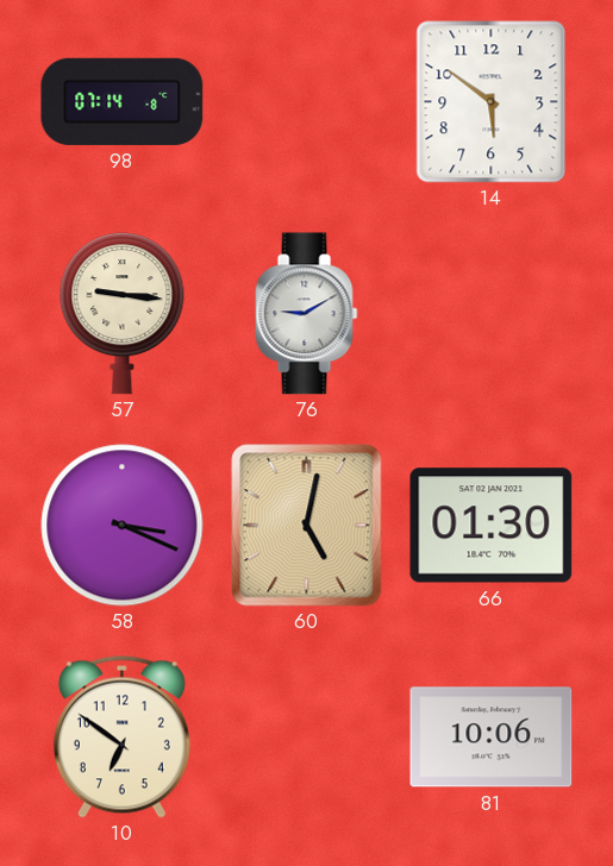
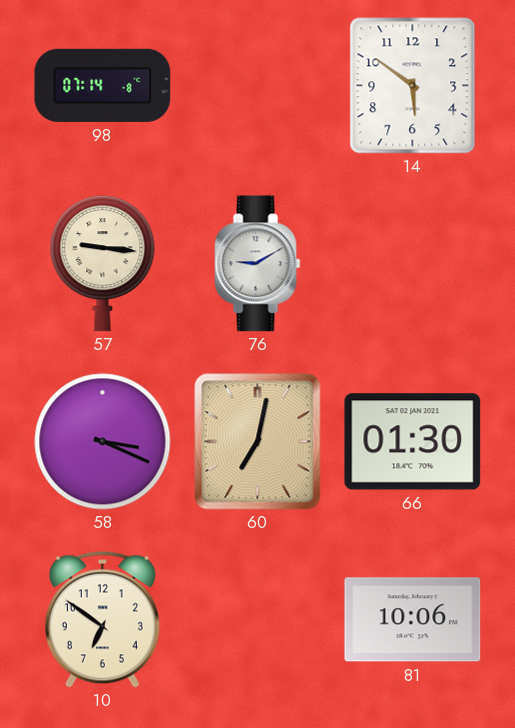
60: 5:02 -> 7:02 (258, 442)
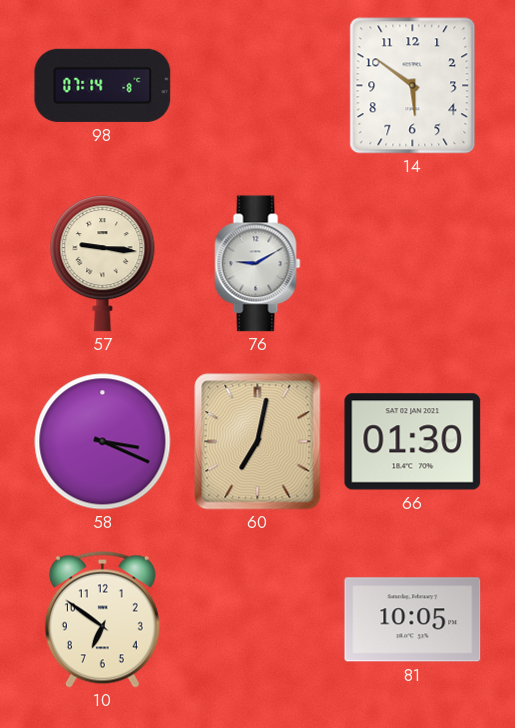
81: 10:06 -> 10:05 (413, 620)
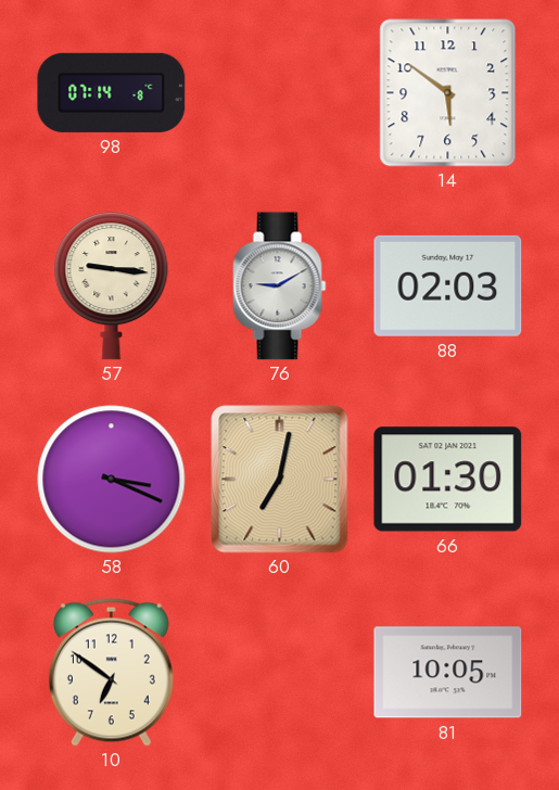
88: none -> 02:03 (448, 285)
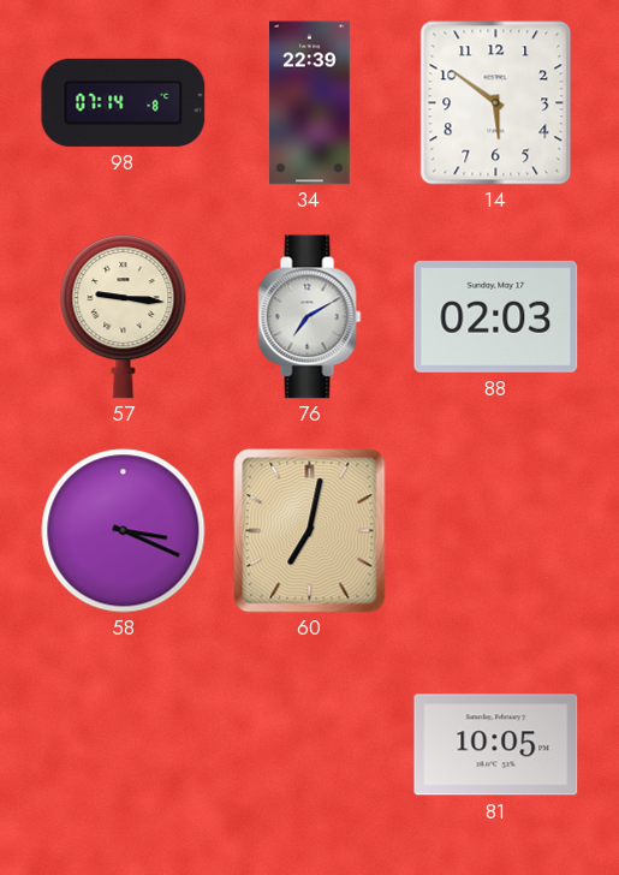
34: none -> 22:39 (310, 103)
76: 9:10 -> 7:10 (310, 317)
66: 01:30 -> none (448, 480)
10: 6:51 -> none (111, 672)
